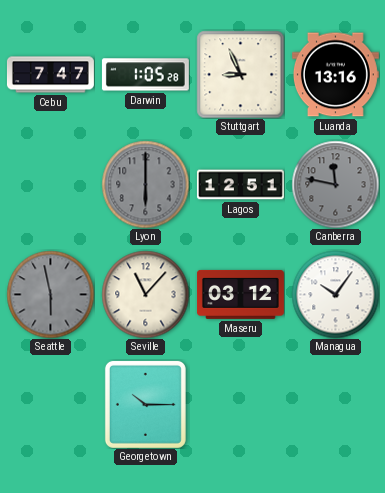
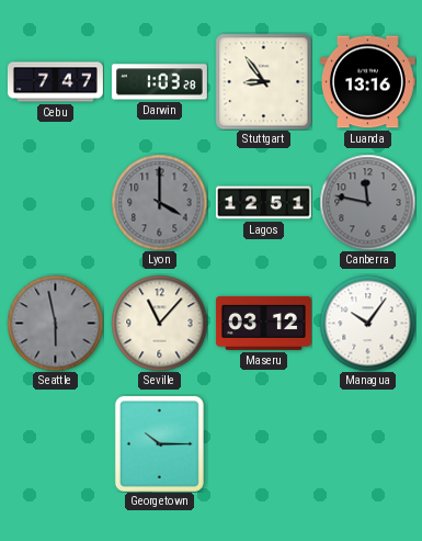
Darwin: 1:05 -> 1:03 (159, 82)
Stuttgart: 8:56 -> 8:54 (263, 81)
Lyon: 6:00 -> 4:00 (159, 202)
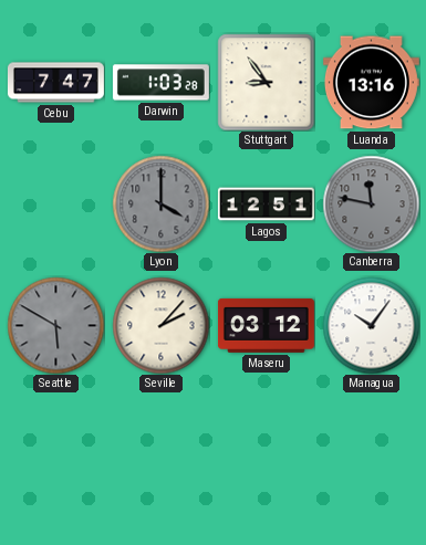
Seattle: 5:58 -> 5:50 (55, 325)
Seville: 11:07 -> 2:07 (160, 325)
Georgetown: 10:15 -> none (159, 443)
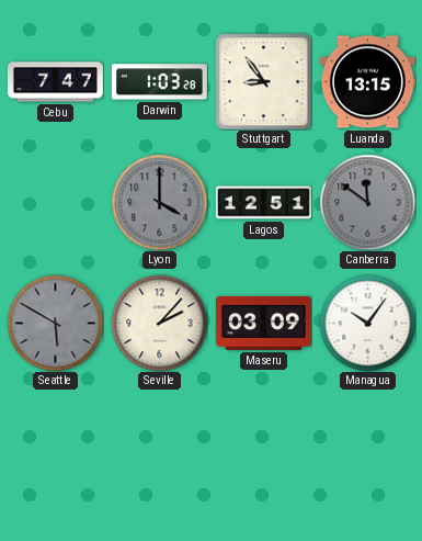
Luanda: 13:16 -> 13:15 (367, 82)
Canberra: 11:47 -> 11:51 (367, 202)
Maseru: 03:12 -> 03:09 (263, 323)
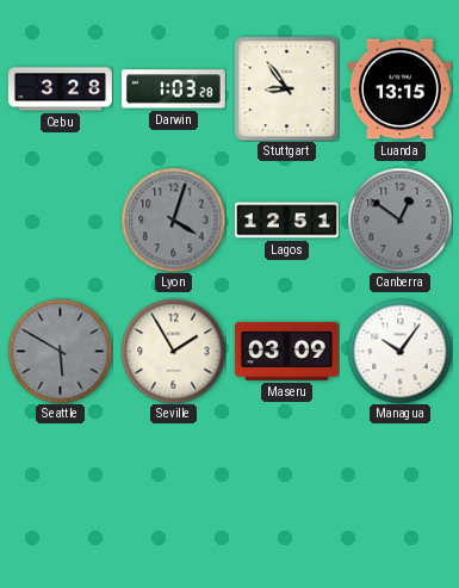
Cebu: 7:47 -> 3:28 (61, 89)
Lyon: 4:00 -> 4:03 (173, 219)
Canberra: 11:51 -> 12:51 (399, 219)
Seville: 2:07 -> 1:55 (173, 351)
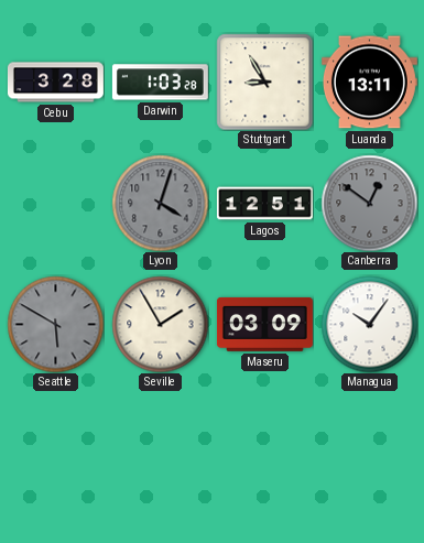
Stuttgart: 8:54 -> 8:55 (264, 82)
Luanda: 13:15 -> 13:11 (369, 83)
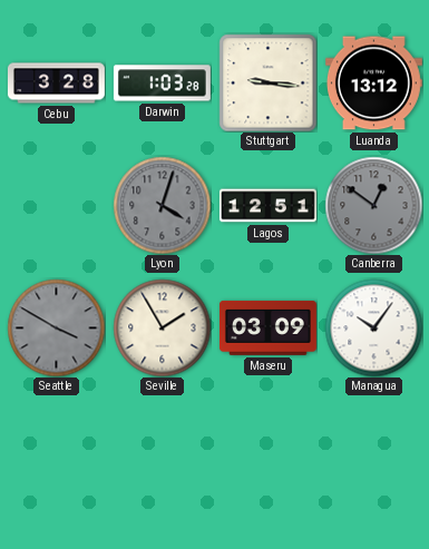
Stuttgart: 8:55 -> 9:16 (267, 82)
Luanda: 13:11 -> 13:12 (373, 84)
Seattle: 5:50 -> 3:50 (56, 327)
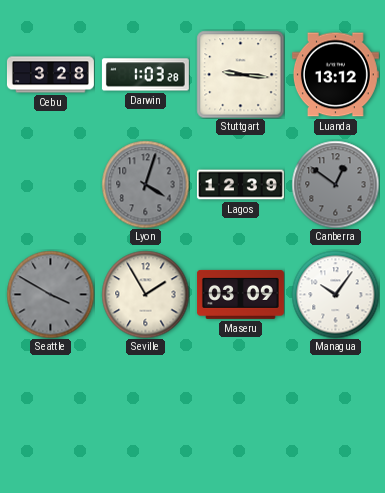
Lagos: 12:51 -> 12:39 (240, 185)
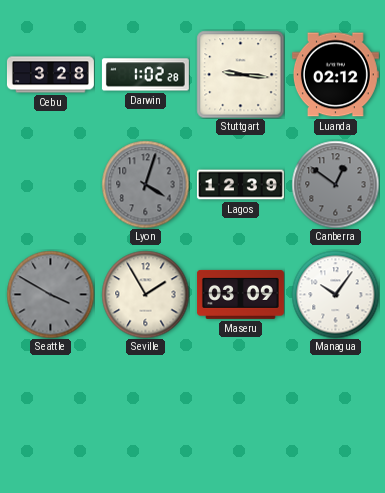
Darwin: 1:03 -> 1:02 (145, 75)
Luanda: 13:12 -> 02:12 (335, 75)
